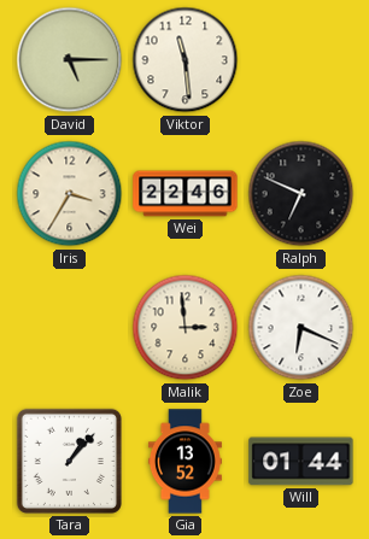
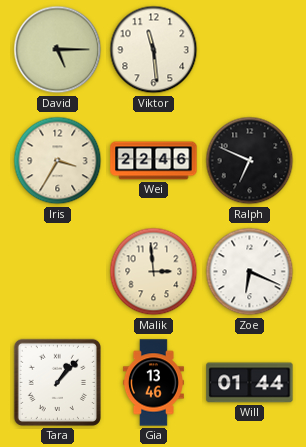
Gia: 13:52 -> 13:46 (153, 383)
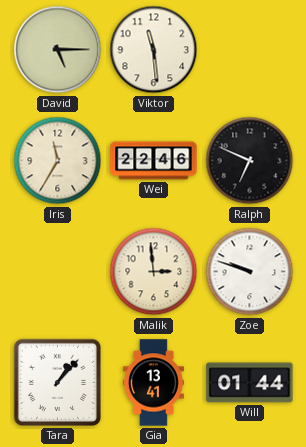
Iris: 3:35 -> 11:35 (58, 161)
Zoe: 6:19 -> 9:48 (250, 272)
Gia: 13:46 -> 13:41 (153, 383)
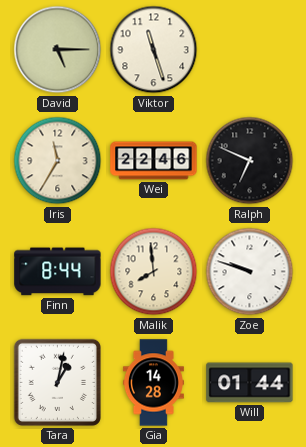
Viktor: 11:29 -> 11:27 (154, 50)
Finn: none -> 8:44 (58, 272)
Malik: 2:59 -> 7:59 (154, 272)
Tara: 1:07 -> 1:02 (57, 382)
Gia: 13:41 -> 14:28 (153, 383)
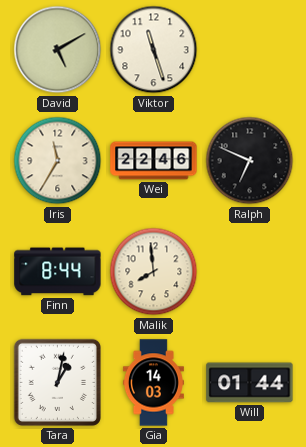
David: 5:15 -> 5:10 (58, 50)
Zoe: 9:48 -> none (250, 272)
Gia: 14:28 -> 14:03 (153, 383)
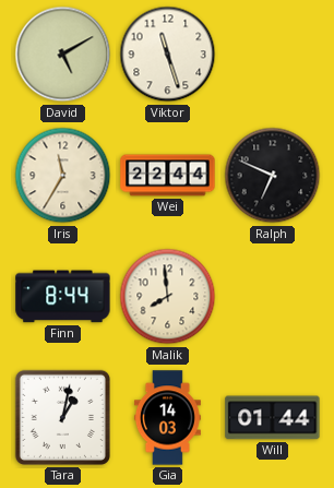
Wei: 22:46 -> 22:44 (168, 176)
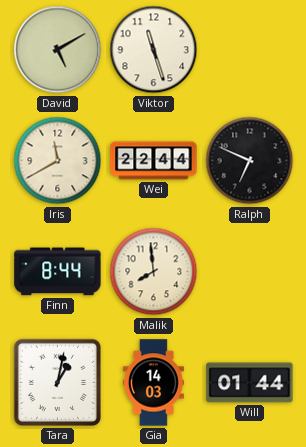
Iris: 11:35 -> 11:40 (58, 161)
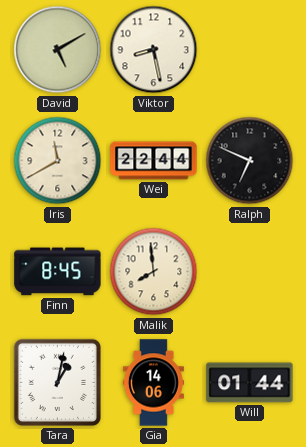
Viktor: 11:27 -> 8:28 (154, 50)
Finn: 8:44 -> 8:45 (58, 272)
Gia: 14:03 -> 14:06 (153, 383)
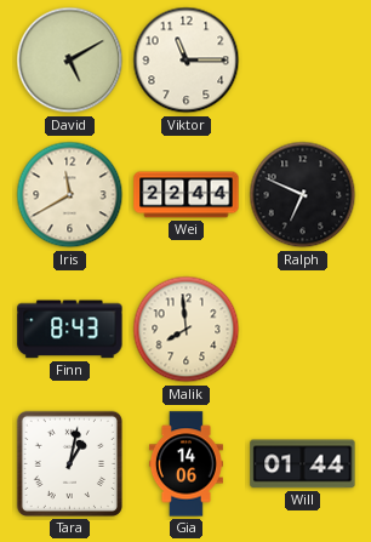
Viktor: 8:28 -> 11:15 (187, 61)
Finn: 8:45 -> 8:43 (70, 330)
